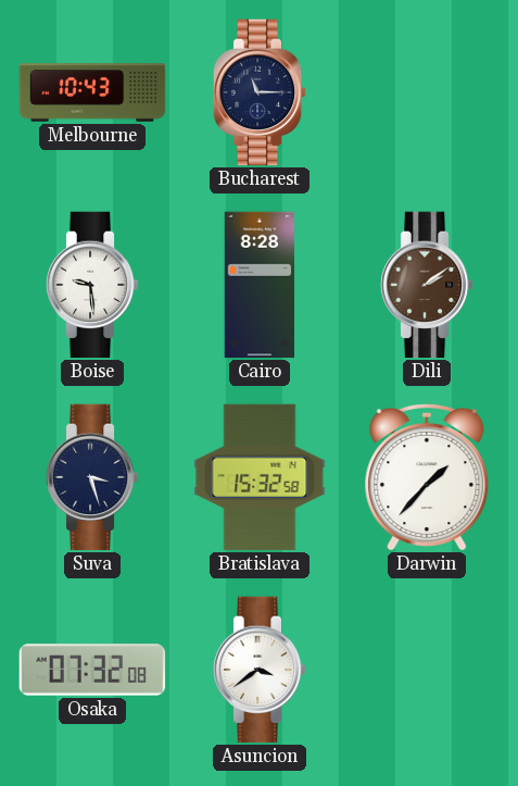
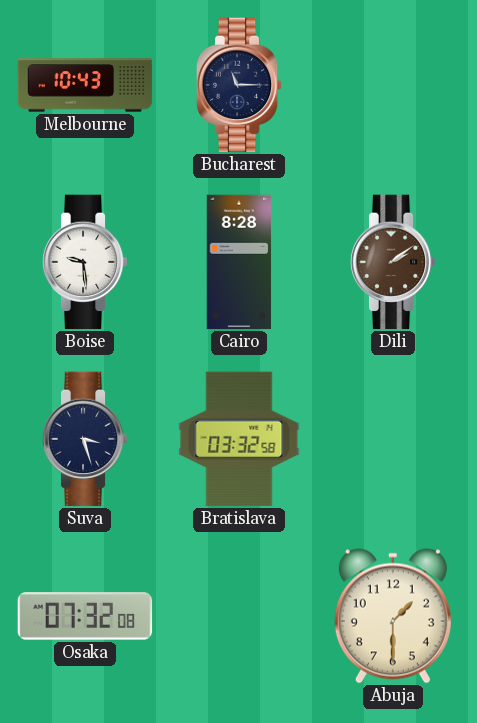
Bratislava: 15:32 -> 03:32 (239, 439)
Darwin: 1:37 -> none (427, 477)
Asuncion: 3:39 -> none (260, 670)
Abuja: none -> 1:30 (393, 616)
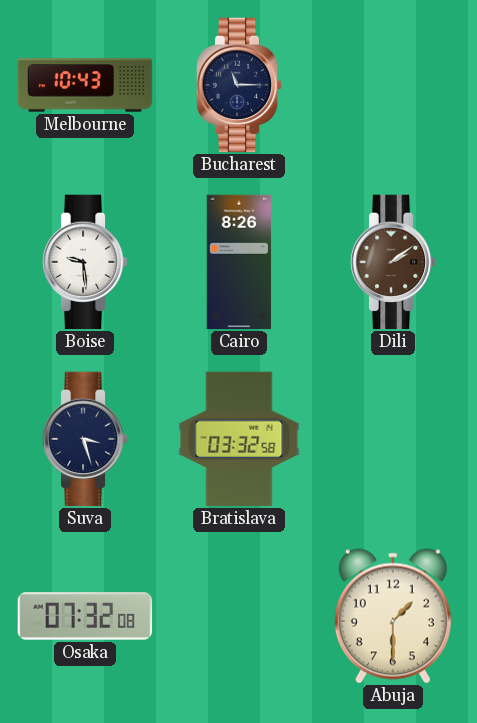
Cairo: 8:28 -> 8:26 (239, 262)
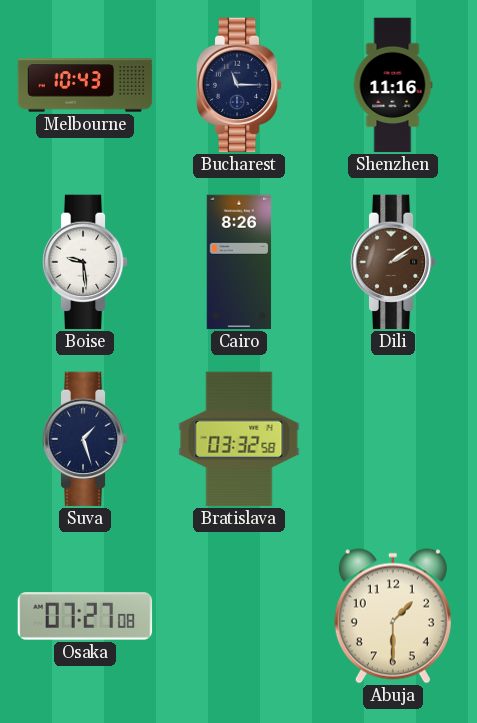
Shenzhen: none -> 11:16 (393, 85)
Suva: 3:27 -> 1:27 (85, 439)
Osaka: 07:32 -> 07:27 (85, 616)
